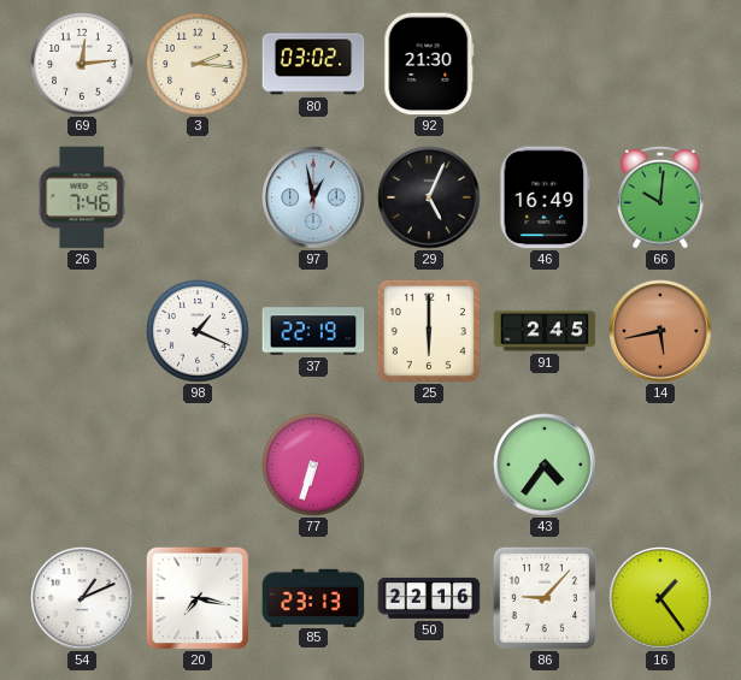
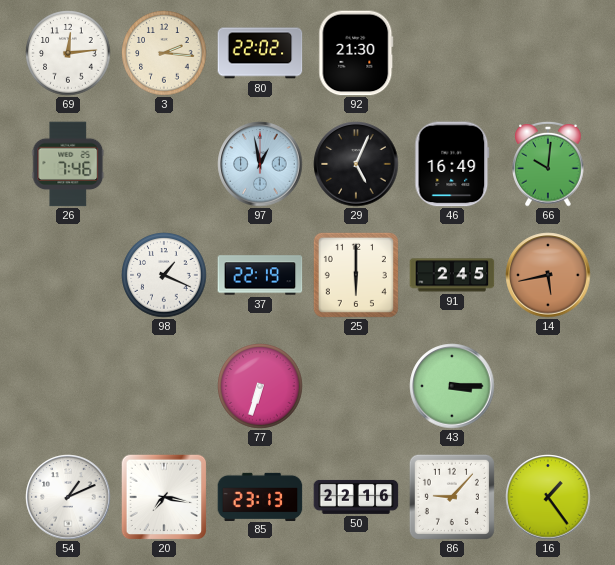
80: 03:02 -> 22:02 (260, 53)
43: 4:36 -> 3:15 (452, 386)
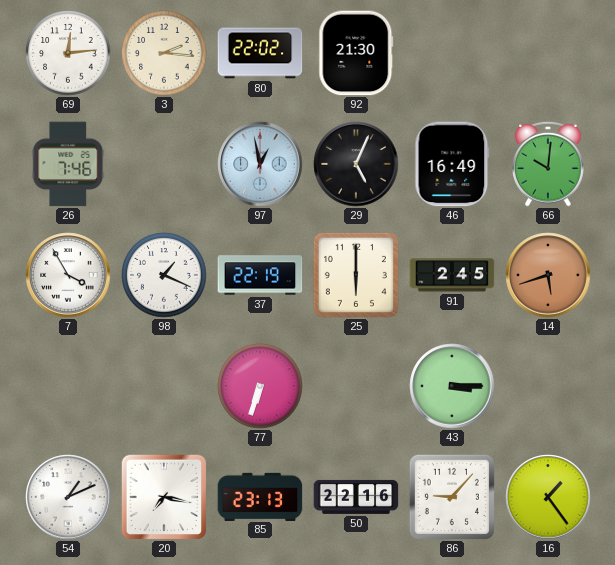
7: none -> 3:55 (68, 275)
14: 5:43 -> 5:42 (548, 275)
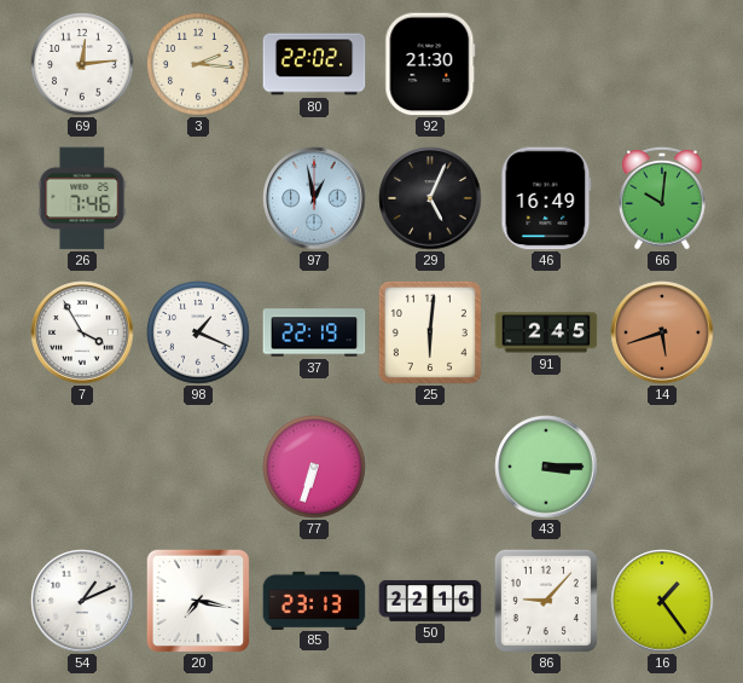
25: 6:00 -> 6:01 (430, 332)
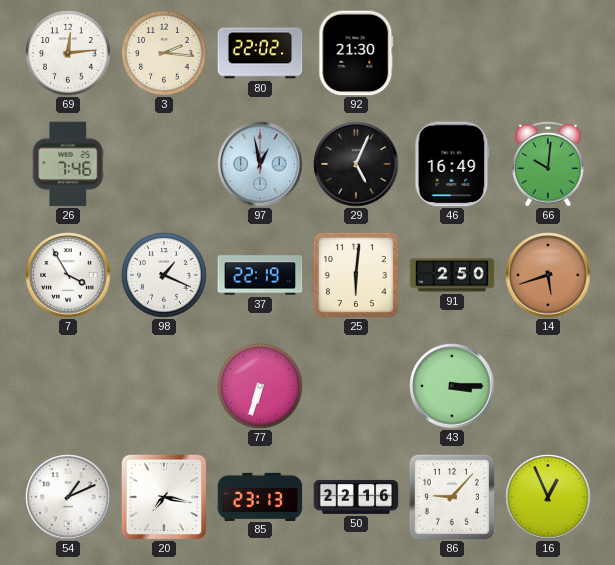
91: 2:45 -> 2:50 (452, 275)
16: 1:24 -> 12:56 (548, 497)
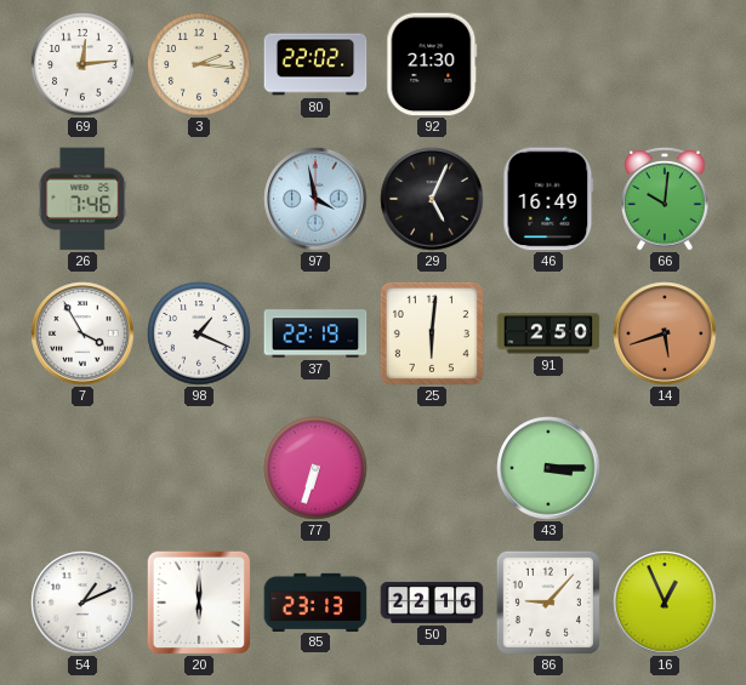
97: 12:58 -> 3:58 (315, 199)
20: 7:17 -> 6:00 (199, 603)
